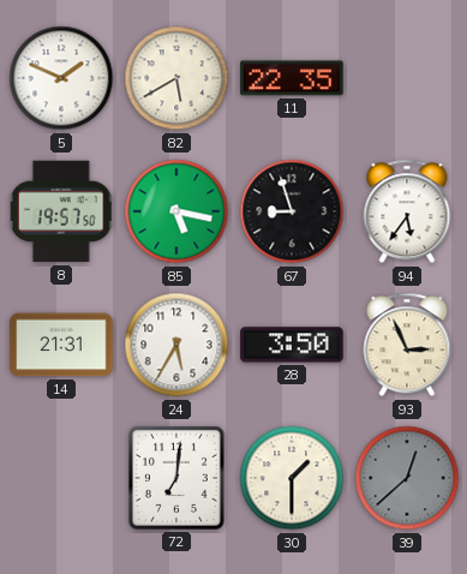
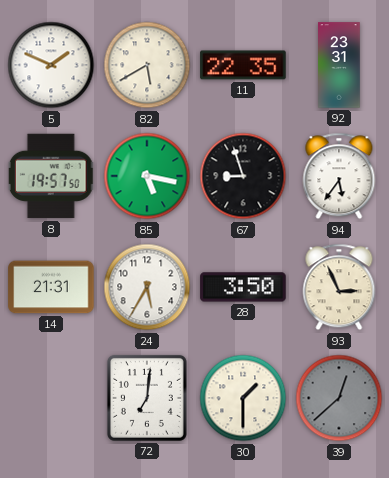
92: none -> 23:31 (339, 65)
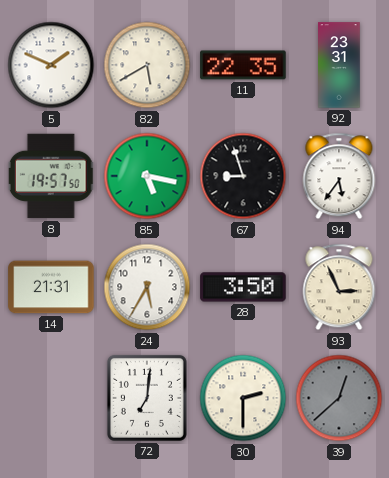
30: 1:30 -> 2:30 (243, 398)
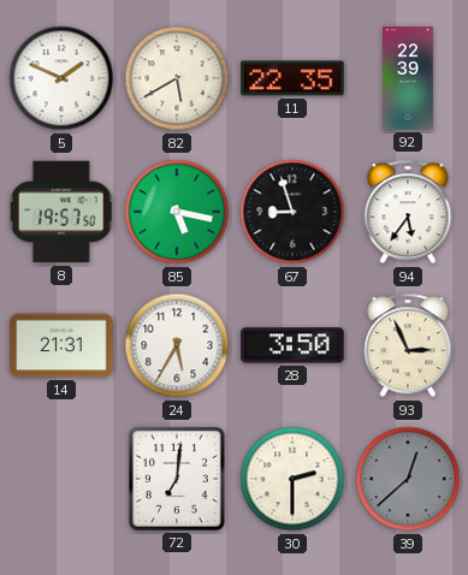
92: 23:31 -> 22:39 (408, 78)
